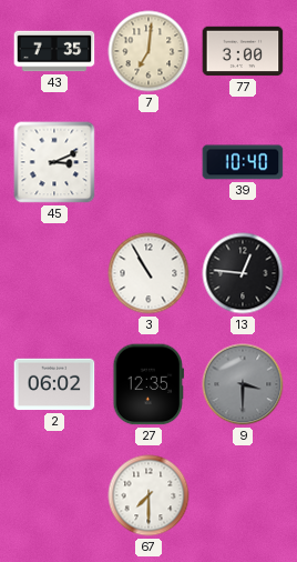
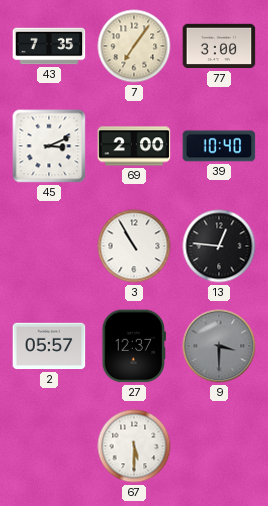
7: 7:01 -> 7:06 (134, 46)
69: none -> 2:00 (134, 146)
2: 06:02 -> 05:57 (49, 346)
27: 12:35 -> 12:37 (133, 346)
67: 7:30 -> 5:30 (134, 446)
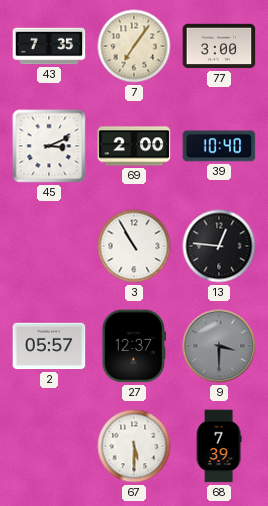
68: none -> 7:39 (219, 446)
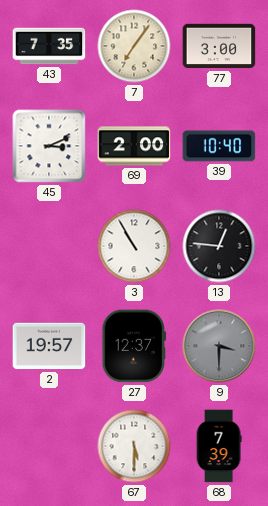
2: 05:57 -> 19:57 (49, 346)
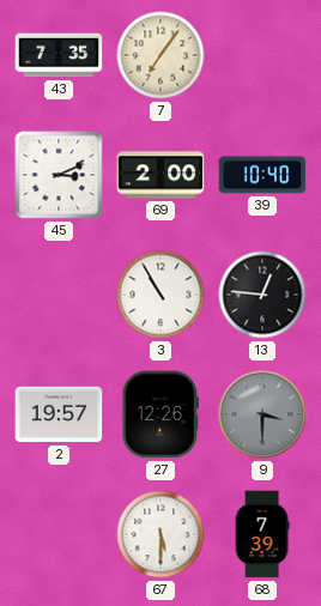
77: 3:00 -> none (219, 46)
27: 12:37 -> 12:26 (159, 414)
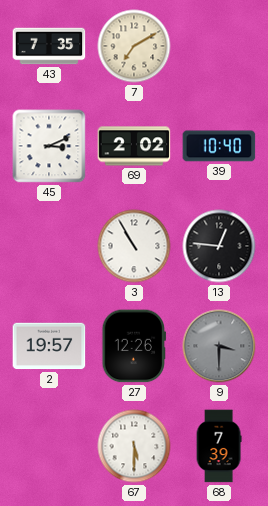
7: 7:06 -> 7:10 (134, 46)
69: 2:00 -> 2:02 (134, 146)
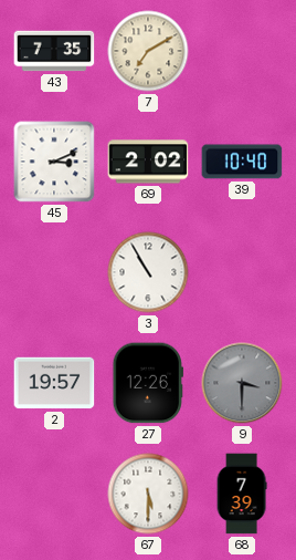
13: 12:46 -> none (219, 246)
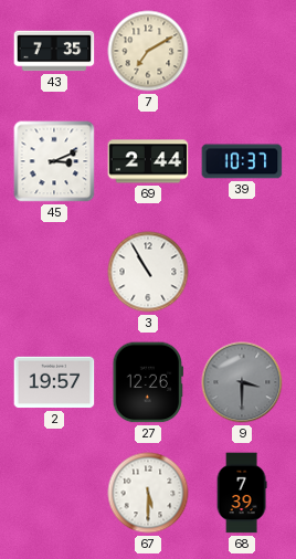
69: 2:02 -> 2:44 (148, 161)
39: 10:40 -> 10:37 (242, 161)
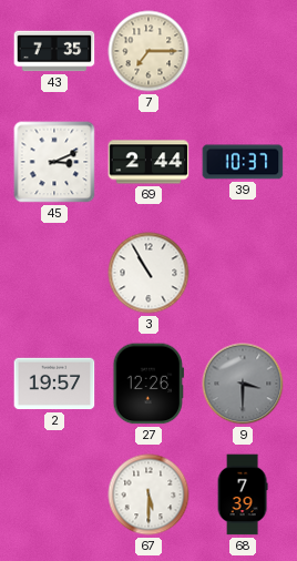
7: 7:10 -> 7:15 (148, 51)
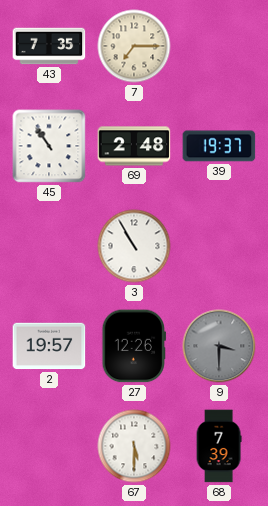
45: 3:11 -> 10:54 (49, 146)
69: 2:44 -> 2:48 (134, 146)
39: 10:37 -> 19:37 (219, 146)
